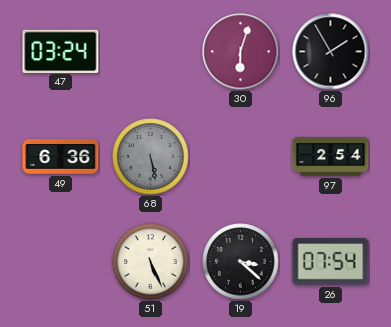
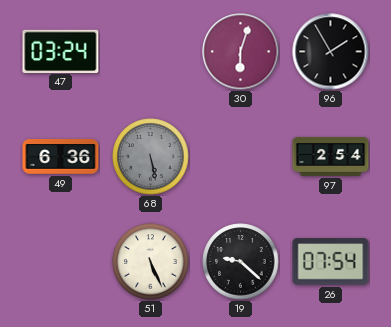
19: 3:22 -> 9:22 (241, 262)
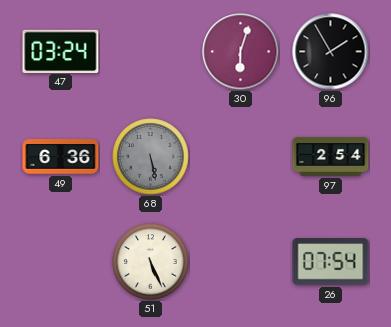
19: 9:22 -> none (241, 262)
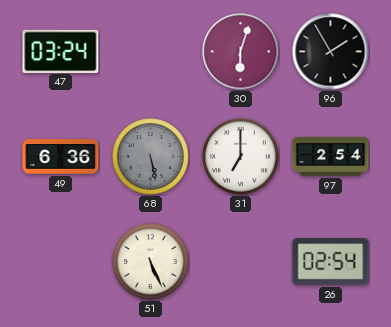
31: none -> 7:00 (241, 157)
26: 07:54 -> 02:54 (331, 262)
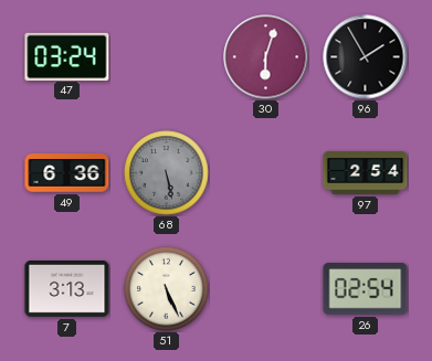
31: 7:00 -> none (241, 157)
7: none -> 3:13 (67, 288)
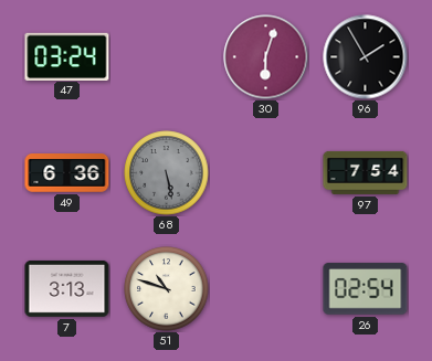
97: 2:54 -> 7:54 (366, 172)
51: 5:26 -> 10:48 (167, 289)
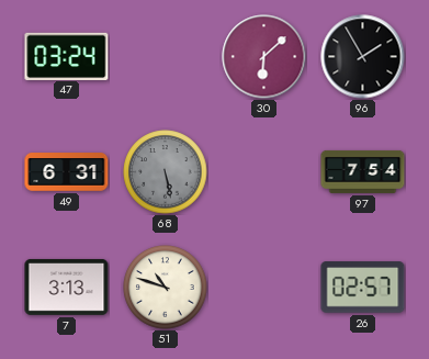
30: 6:03 -> 6:08 (264, 57)
49: 6:36 -> 6:31 (67, 172)
26: 02:54 -> 02:57 (363, 288)
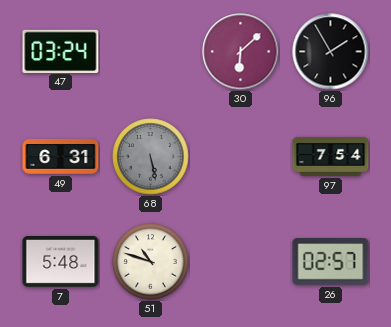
7: 3:13 -> 5:48 (61, 261)
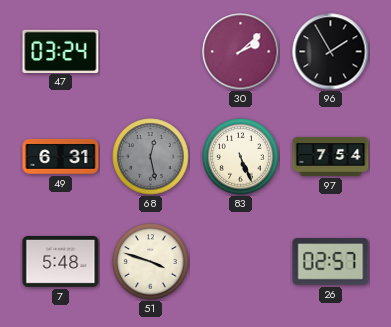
30: 6:08 -> 2:08 (241, 52)
68: 5:28 -> 12:28 (151, 157)
83: none -> 5:26 (241, 157)
51: 10:48 -> 3:48 (151, 262)
